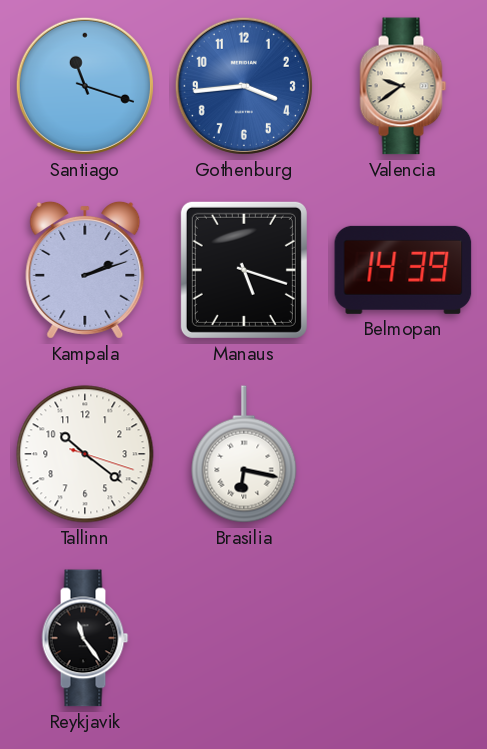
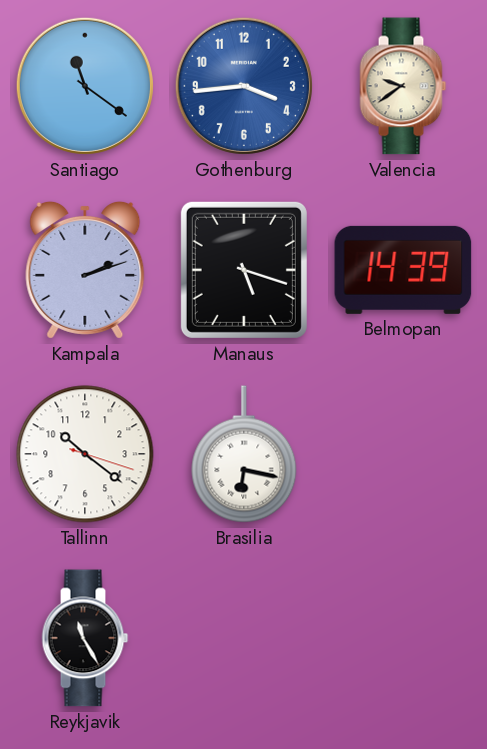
Santiago: 11:18 -> 11:21 (85, 86)
Reykjavik: 11:24 -> 11:25 (85, 638)
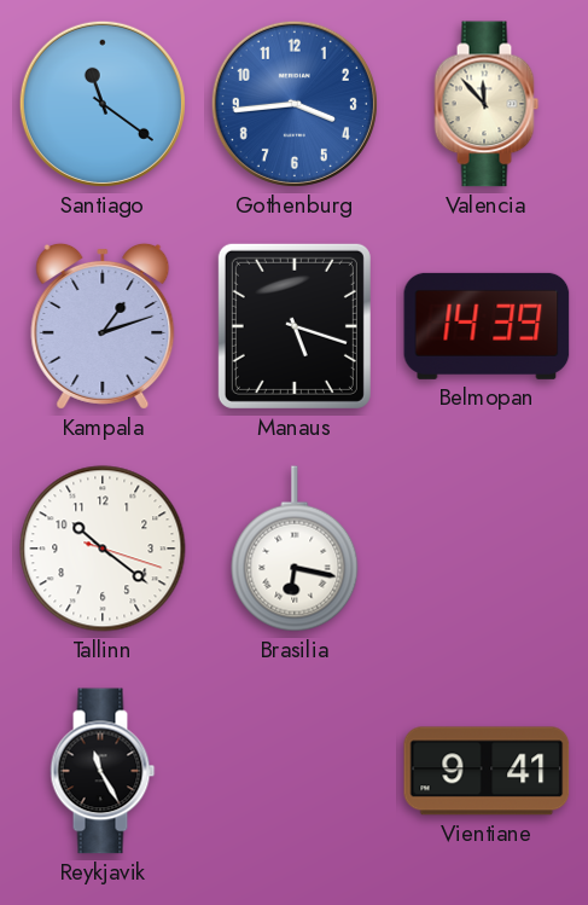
Valencia: 9:39 -> 11:53 (487, 104)
Kampala: 2:12 -> 1:12 (103, 326)
Vientiane: none -> 9:41 (487, 771)
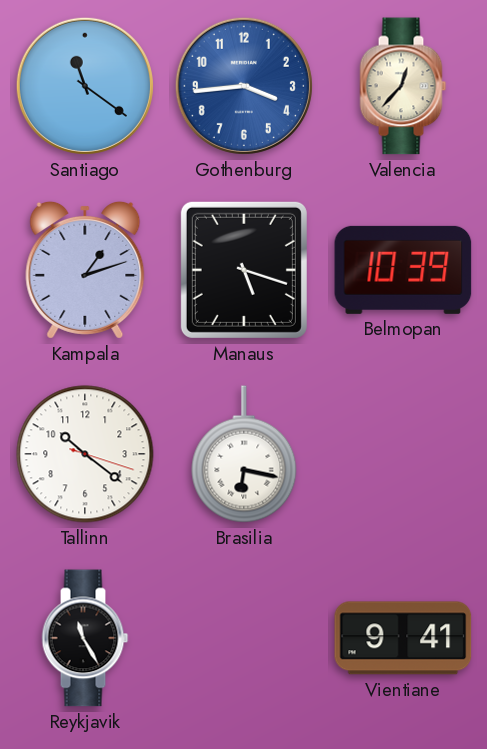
Valencia: 11:53 -> 12:37 (403, 86)
Belmopan: 14:39 -> 10:39 (403, 270)
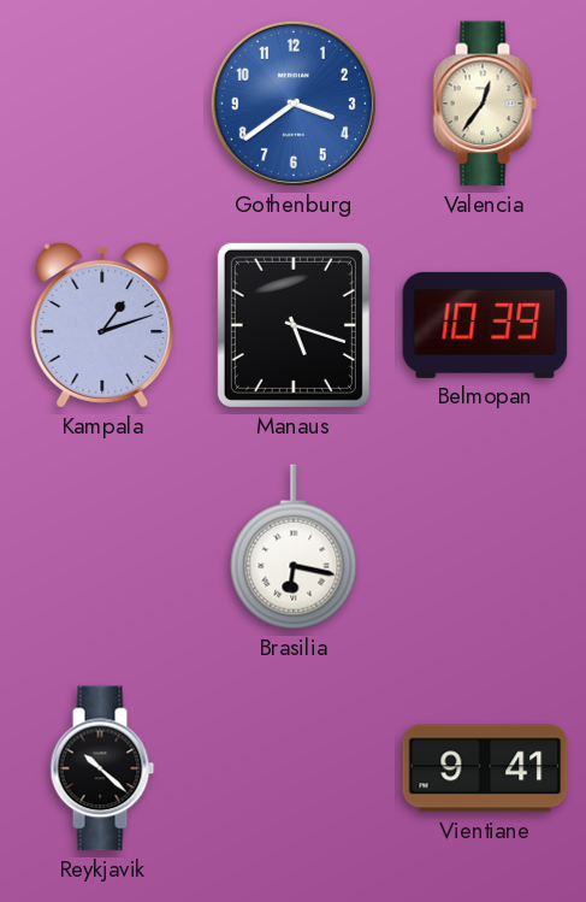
Santiago: 11:21 -> none (85, 86)
Gothenburg: 3:44 -> 3:39 (294, 104)
Valencia: 12:37 -> 12:36 (485, 104)
Tallinn: 10:21 -> none (85, 454)
Reykjavik: 11:25 -> 10:22 (102, 768)
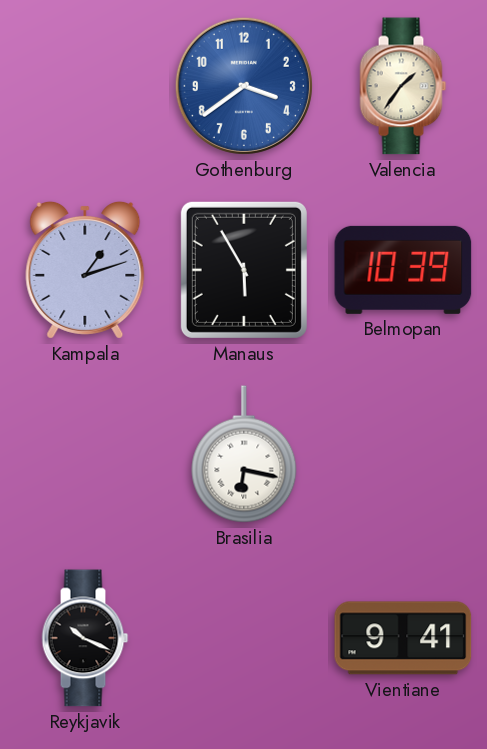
Valencia: 12:36 -> 1:36 (403, 86)
Manaus: 5:18 -> 5:55 (244, 270)
Reykjavik: 10:22 -> 10:19 (85, 638)
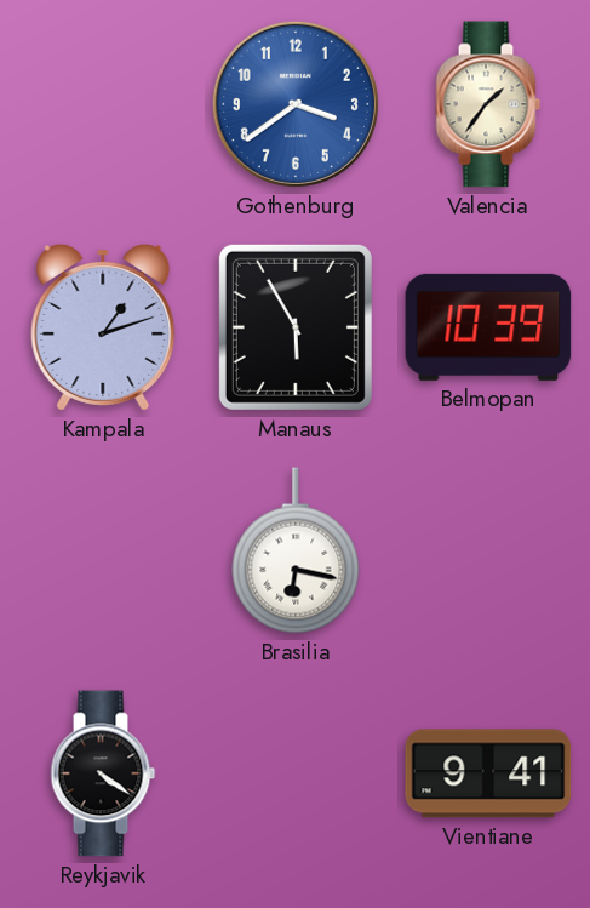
Reykjavik: 10:19 -> 4:21 (103, 773)
